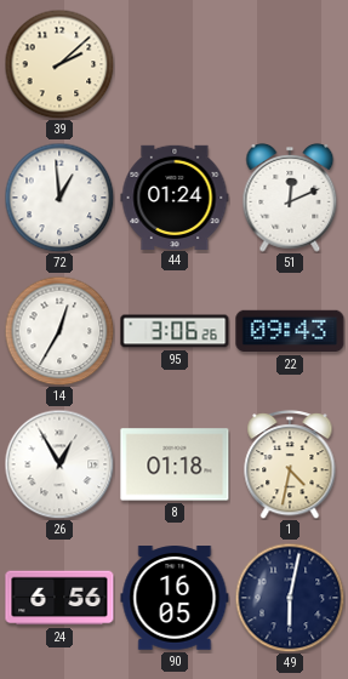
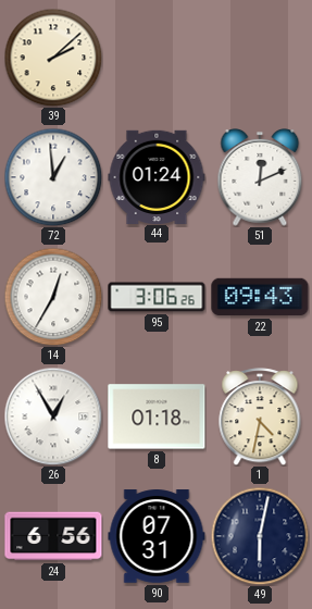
90: 16:05 -> 07:31 (157, 536)
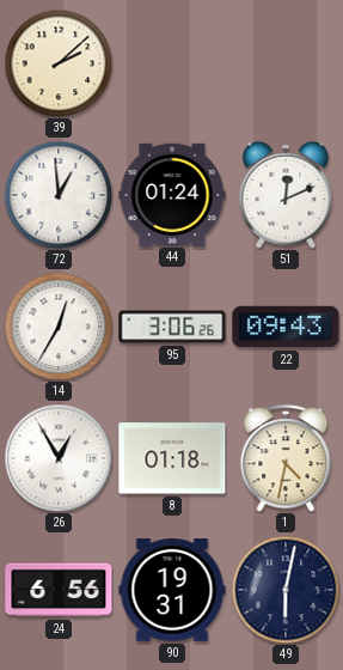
90: 07:31 -> 19:31 (172, 590)
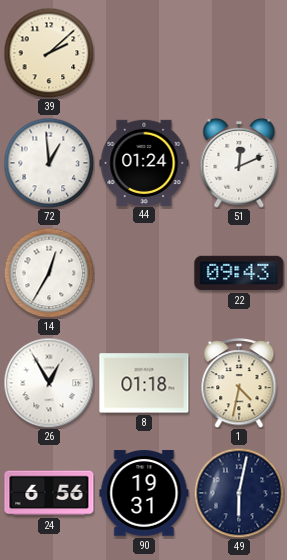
95: 3:06 -> none (172, 327)
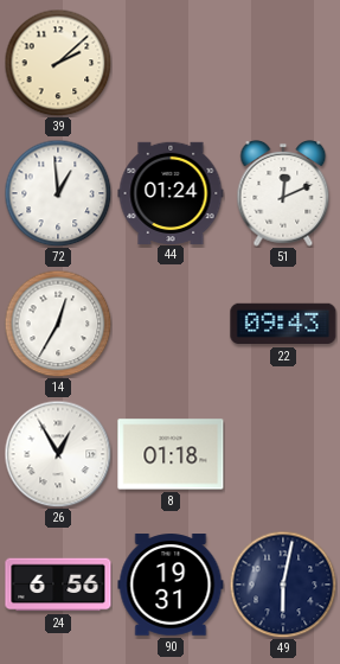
1: 4:32 -> none (239, 384)
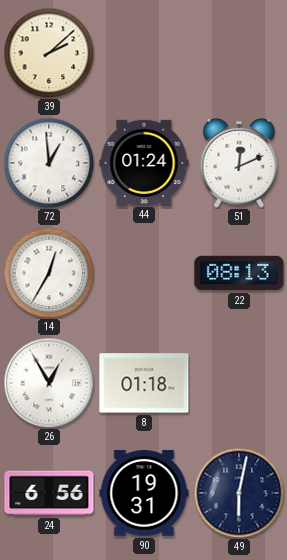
22: 09:43 -> 08:13 (239, 273)
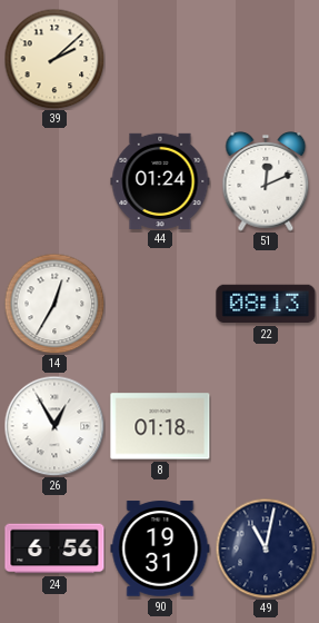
72: 12:59 -> none (49, 163)
49: 6:02 -> 11:02 (266, 548)
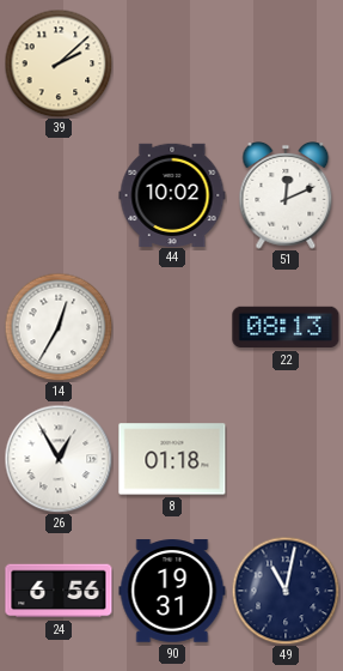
44: 01:24 -> 10:02 (172, 194)
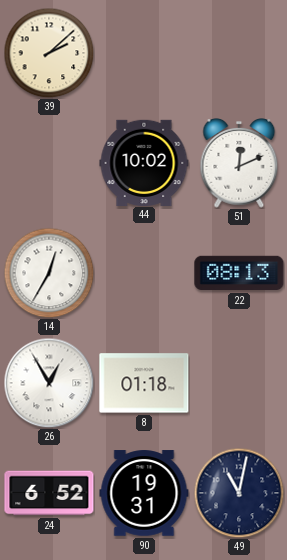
24: 6:56 -> 6:52 (49, 493)
